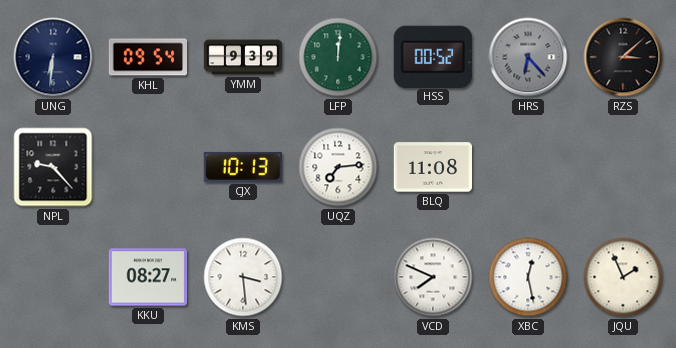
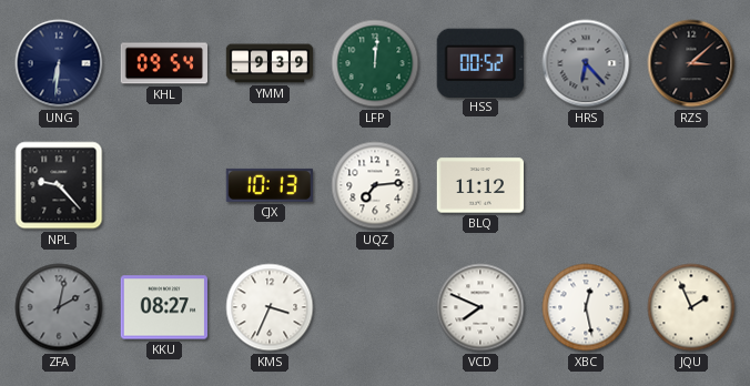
BLQ: 11:08 -> 11:12 (480, 185)
ZFA: none -> 2:02 (59, 307)
KMS: 3:29 -> 3:34 (270, 307)
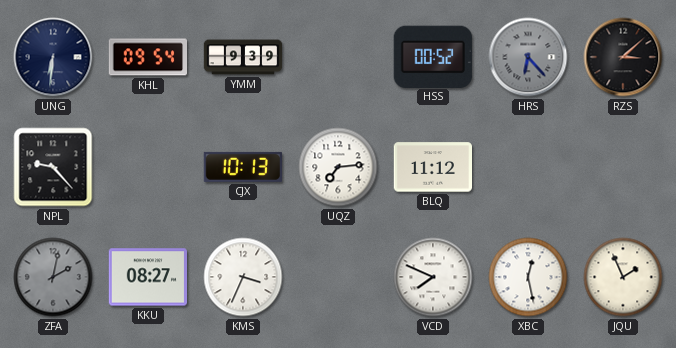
LFP: 12:01 -> none (375, 63)
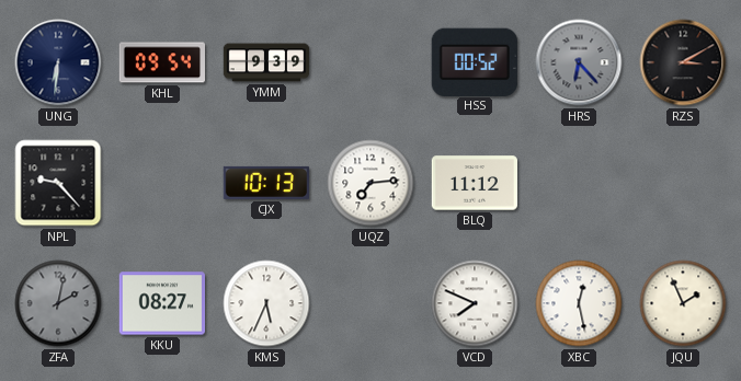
RZS: 3:08 -> 3:10 (683, 62)
KMS: 3:34 -> 5:34 (266, 303)
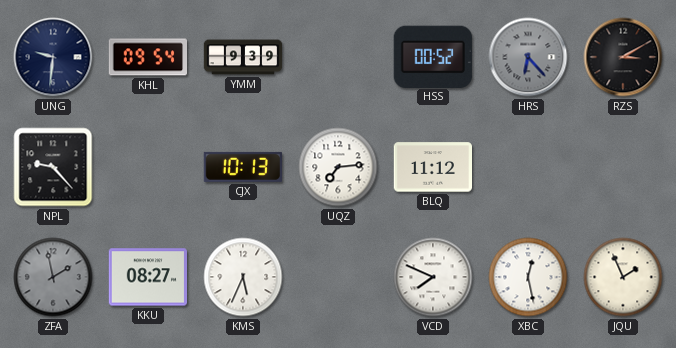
UNG: 6:31 -> 9:31 (53, 57)
ZFA: 2:02 -> 1:58 (53, 277)
